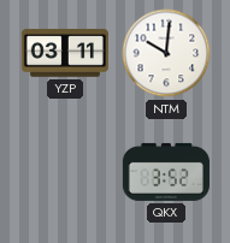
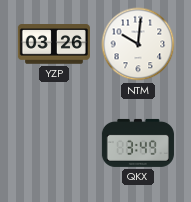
YZP: 03:11 -> 03:26 (54, 44)
QKX: 3:52 -> 3:49 (138, 143)
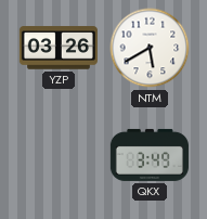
NTM: 10:01 -> 5:40 (150, 48)
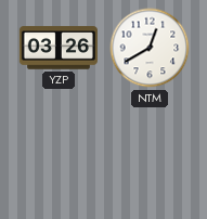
NTM: 5:40 -> 12:40 (150, 48)
QKX: 3:49 -> none (150, 155)
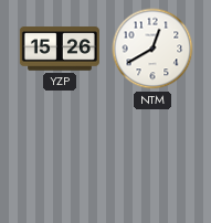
YZP: 03:26 -> 15:26 (60, 49)
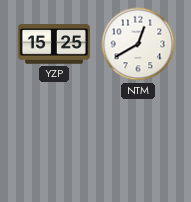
YZP: 15:26 -> 15:25 (54, 44)
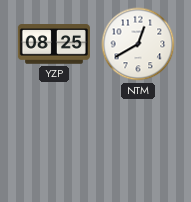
YZP: 15:25 -> 08:25 (54, 44)
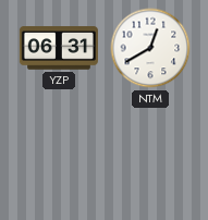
YZP: 08:25 -> 06:31 (59, 48)
